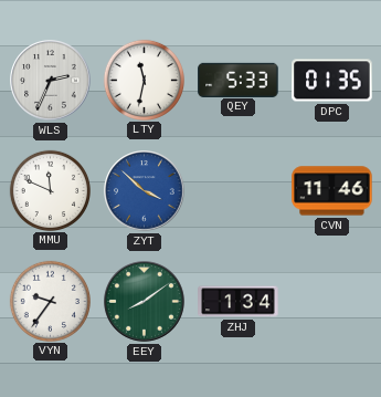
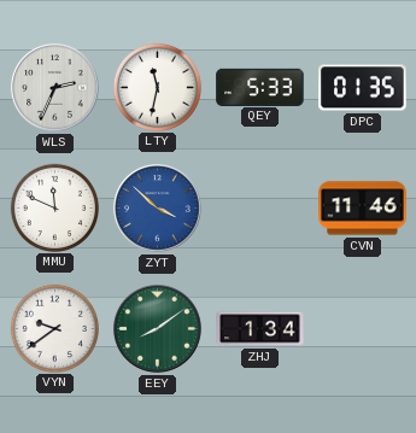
VYN: 9:36 -> 9:39 (54, 328)
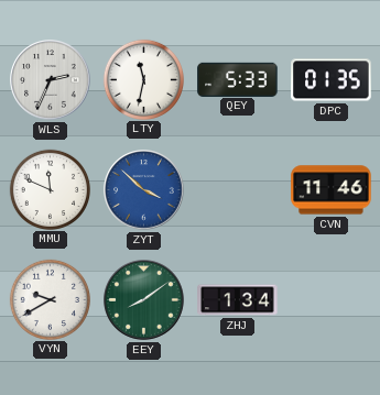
VYN: 9:39 -> 9:40 (50, 299)
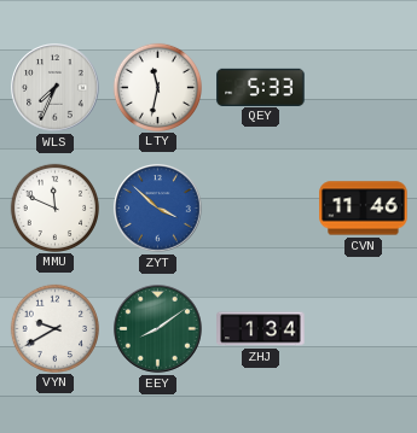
WLS: 2:34 -> 7:34 (56, 88)
DPC: 01:35 -> none (332, 80)
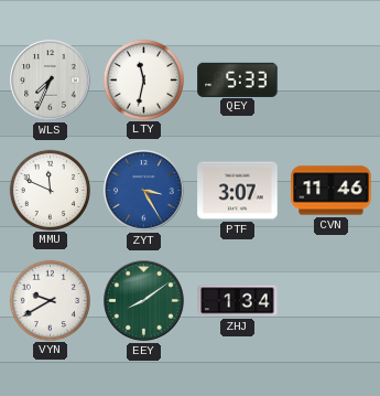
ZYT: 3:52 -> 3:25 (144, 191)
PTF: none -> 3:07 (238, 191)
